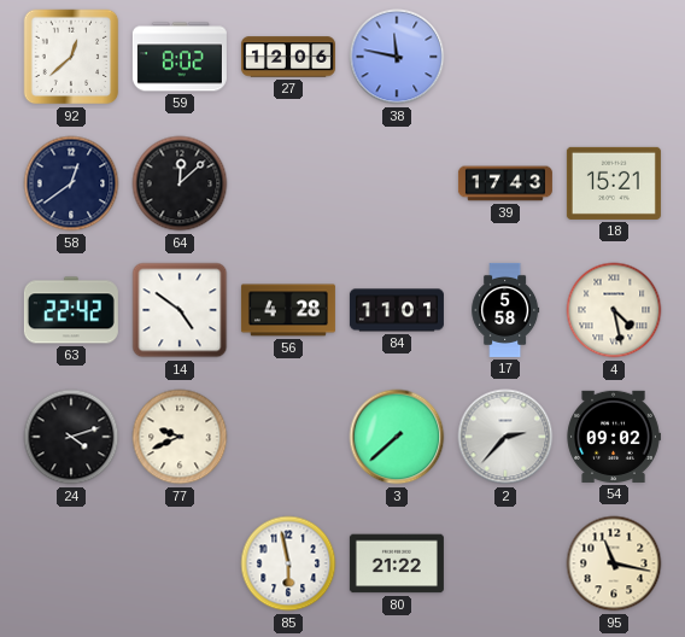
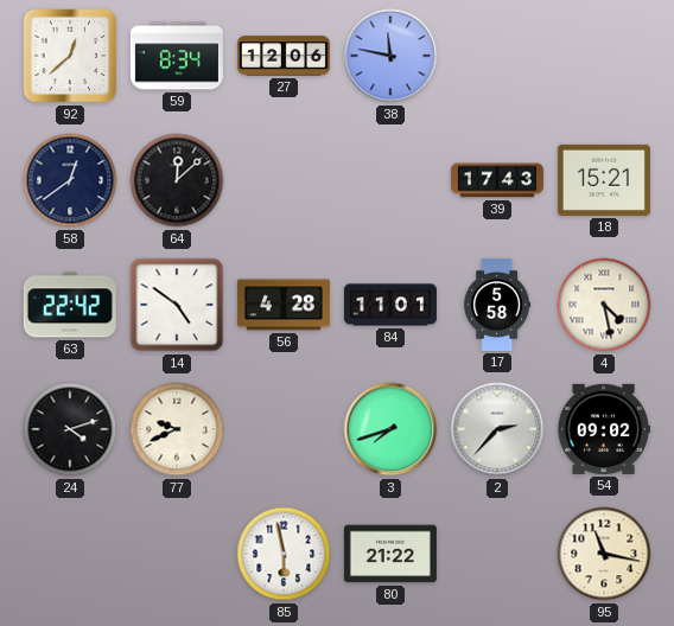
59: 8:02 -> 8:34 (177, 56)
3: 7:38 -> 7:42 (390, 429)
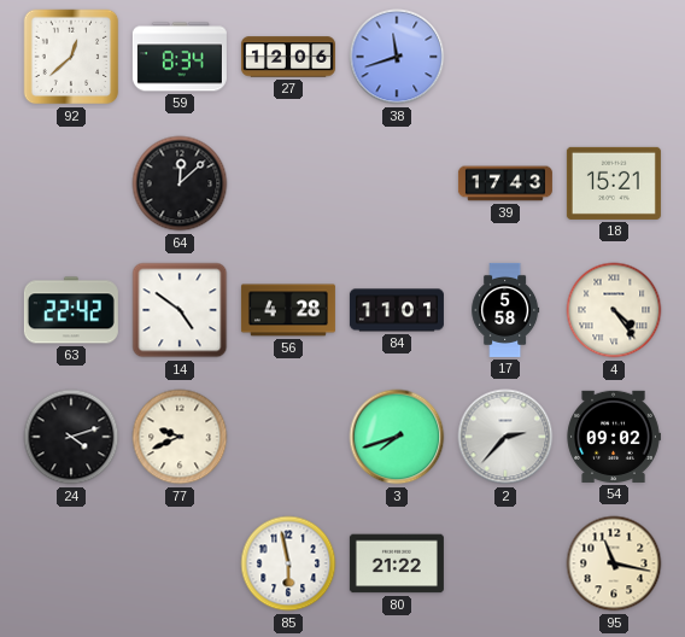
38: 11:47 -> 11:42 (397, 57)
58: 12:39 -> none (70, 180)
4: 4:28 -> 4:24 (614, 310)
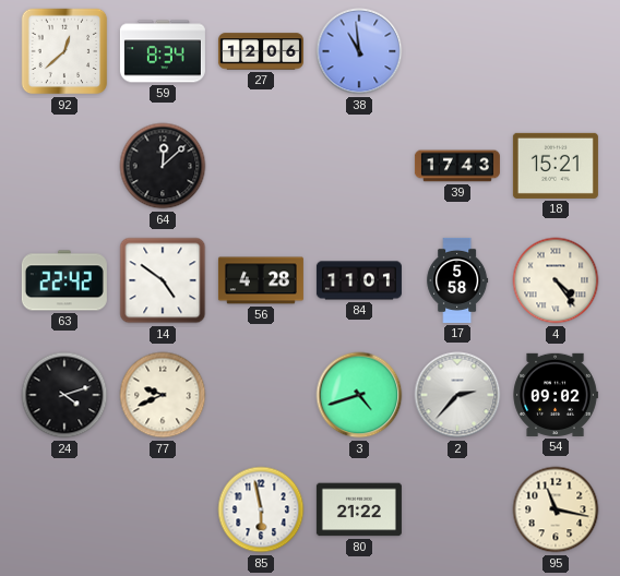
38: 11:42 -> 10:59 (359, 51)
3: 7:42 -> 4:42 (359, 395)
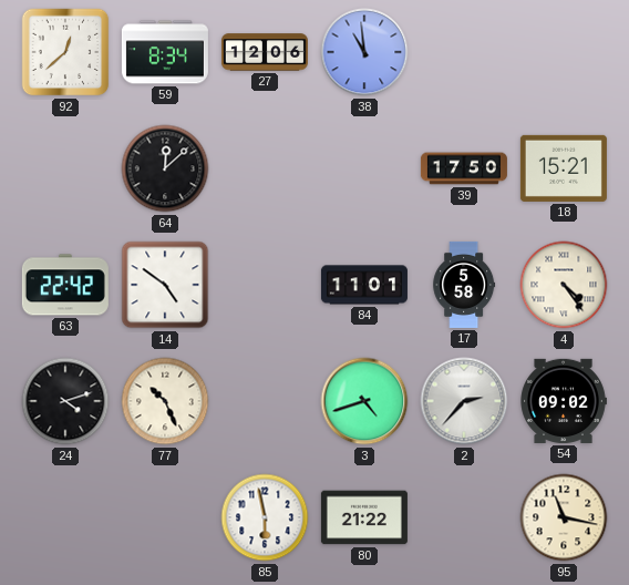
39: 17:43 -> 17:50 (464, 168)
56: 4:28 -> none (261, 280)
77: 9:41 -> 10:26 (165, 401)
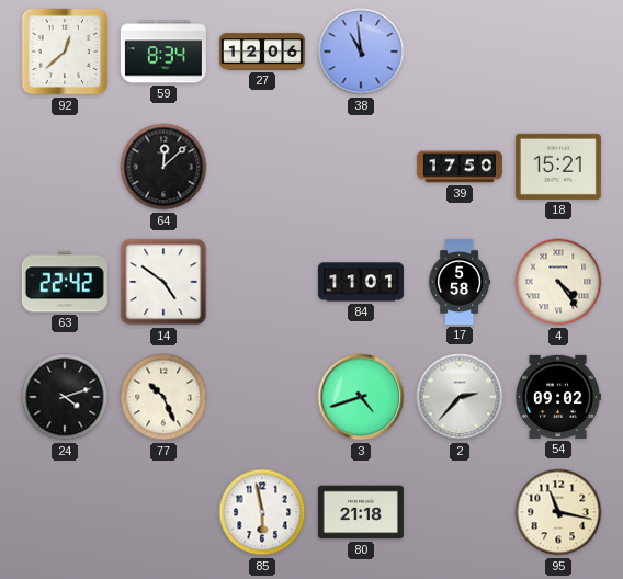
80: 21:22 -> 21:18 (361, 512)
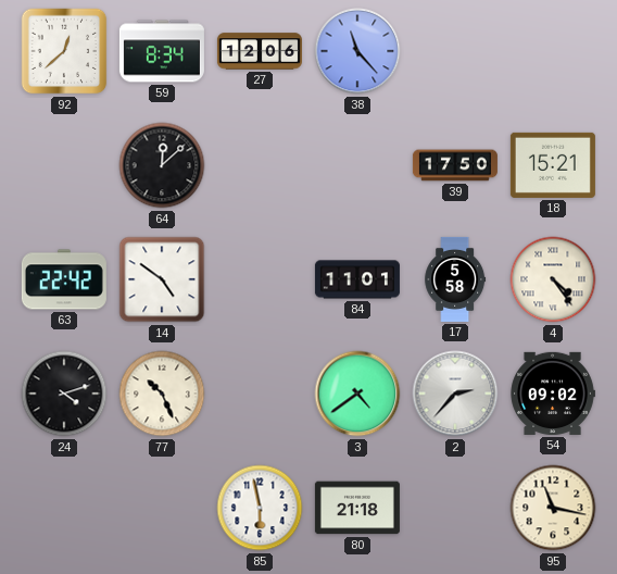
38: 10:59 -> 11:23 (357, 51)
3: 4:42 -> 4:39 (357, 394)
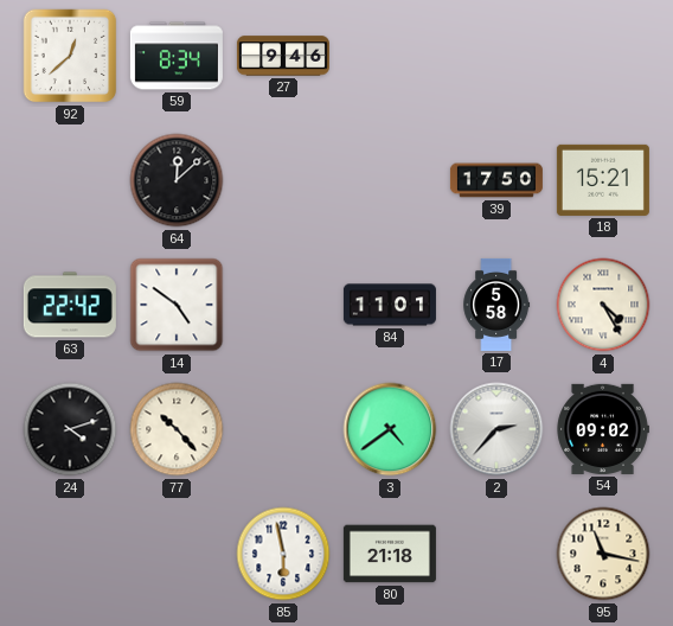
27: 12:06 -> 9:46 (283, 56)
38: 11:23 -> none (357, 51)
4: 4:24 -> 4:25 (603, 305)
77: 10:26 -> 10:23 (177, 429)
